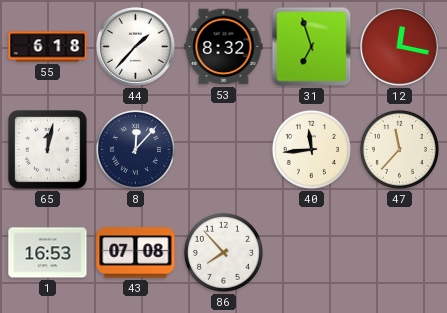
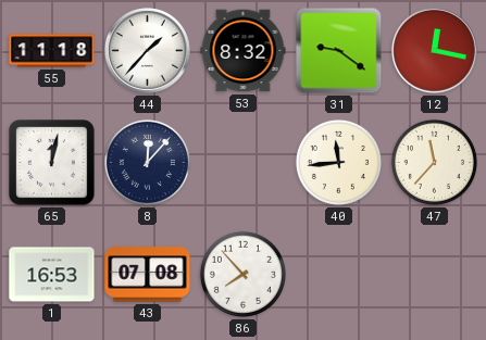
55: 6:18 -> 11:18 (52, 51)
31: 6:57 -> 9:21 (339, 51)
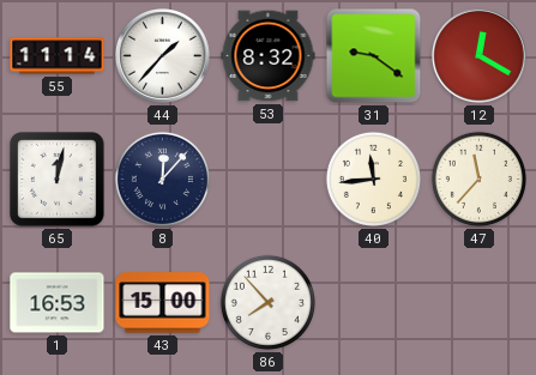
55: 11:18 -> 11:14 (58, 56)
12: 12:17 -> 12:20 (480, 56)
43: 07:08 -> 15:00 (163, 303)
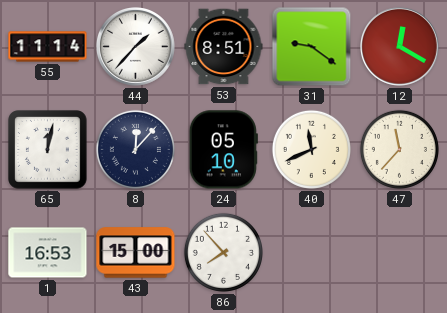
53: 8:32 -> 8:51 (224, 47)
24: none -> 05:10 (223, 150)
40: 11:44 -> 11:41 (311, 149)
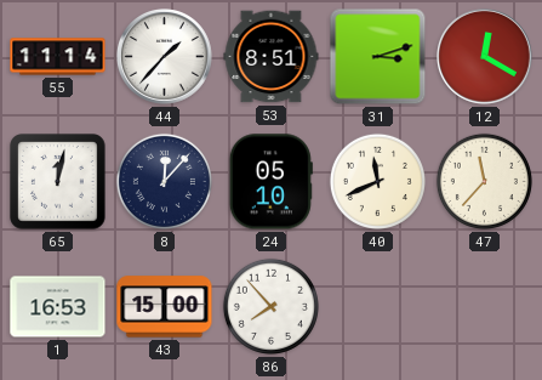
31: 9:21 -> 3:12 (378, 57)
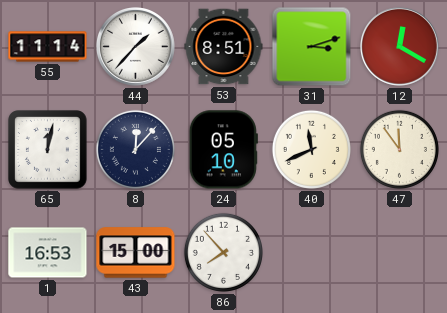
47: 11:37 -> 11:54 (399, 149)
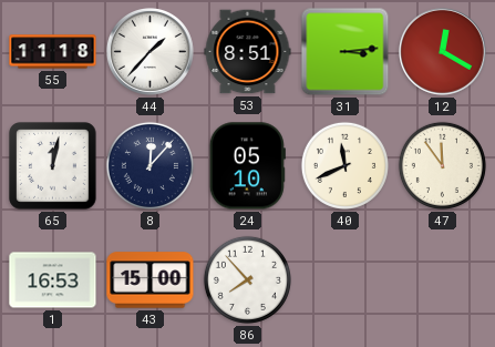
55: 11:14 -> 11:18 (53, 52)
31: 3:12 -> 3:14 (346, 52)
